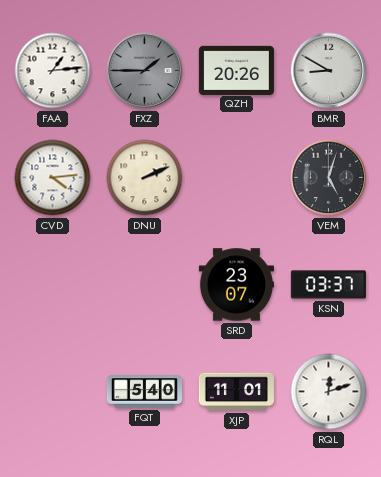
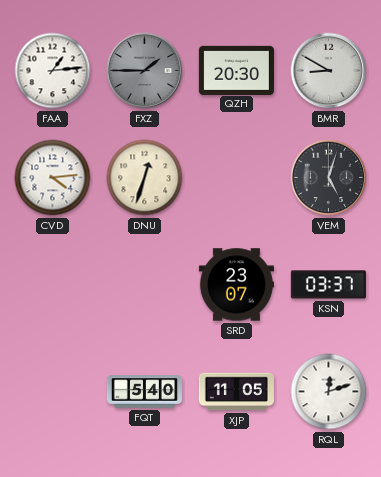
QZH: 20:26 -> 20:30 (236, 70)
DNU: 2:11 -> 12:33 (145, 178)
XJP: 11:01 -> 11:05 (236, 392)
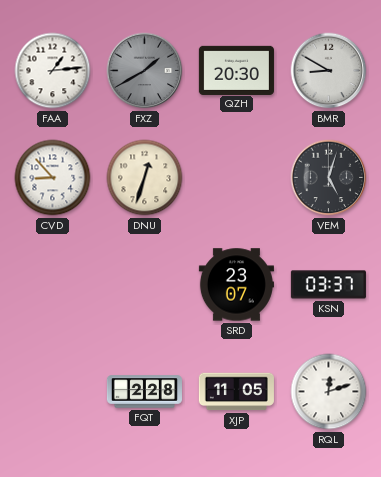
FXZ: 1:45 -> 1:40 (145, 71)
CVD: 4:14 -> 8:53 (53, 178)
FQT: 5:40 -> 2:28 (144, 392)
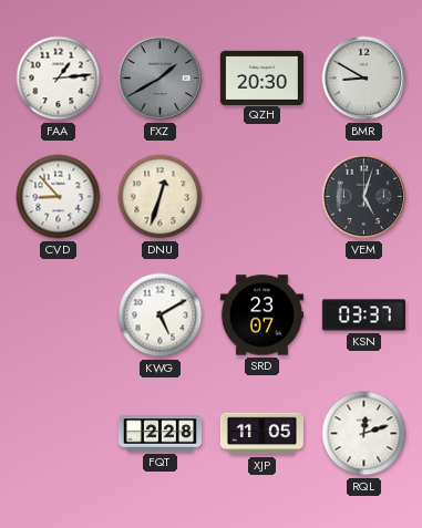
KWG: none -> 5:10 (161, 315)
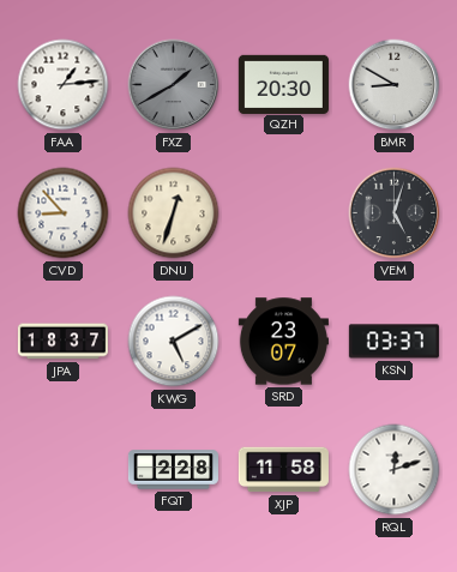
JPA: none -> 18:37 (62, 342)
XJP: 11:05 -> 11:58 (283, 470)
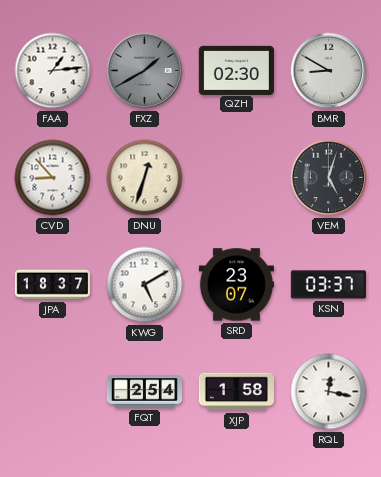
QZH: 20:30 -> 02:30 (236, 70)
FQT: 2:28 -> 2:54 (144, 392)
XJP: 11:58 -> 1:58 (236, 392)
RQL: 12:12 -> 12:17 (329, 392)
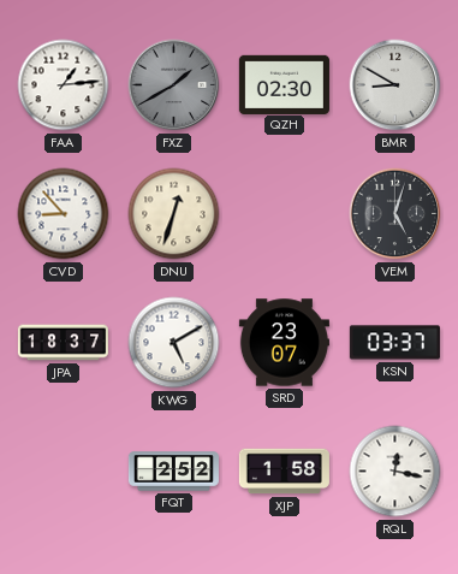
FQT: 2:54 -> 2:52 (173, 472)
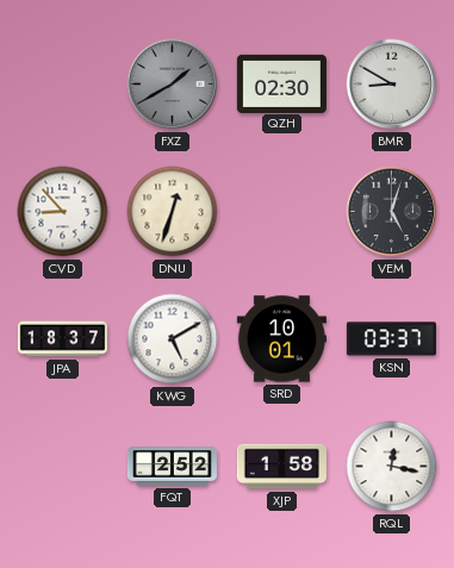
FAA: 1:14 -> none (64, 85)
SRD: 23:07 -> 10:01 (281, 339)
